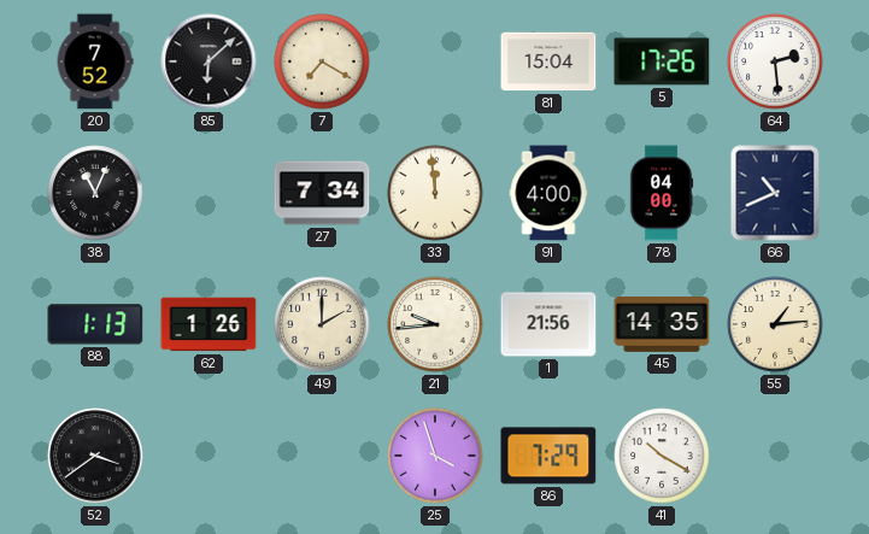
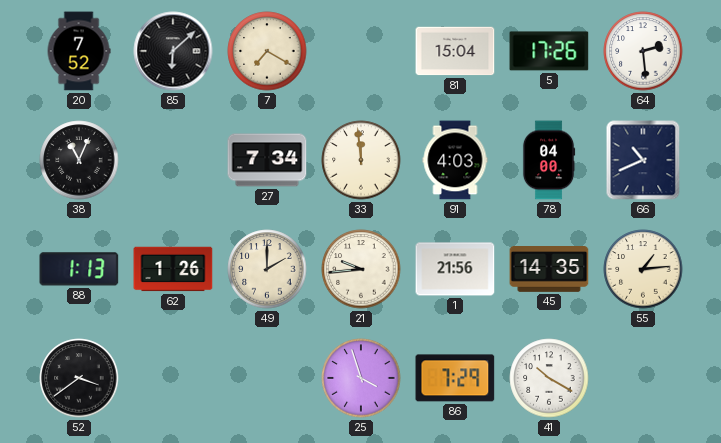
91: 4:00 -> 4:03 (455, 160)
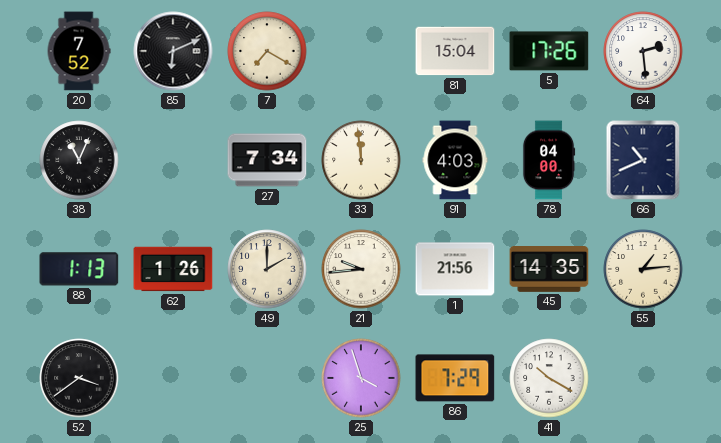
85: 6:08 -> 6:11 (173, 51)
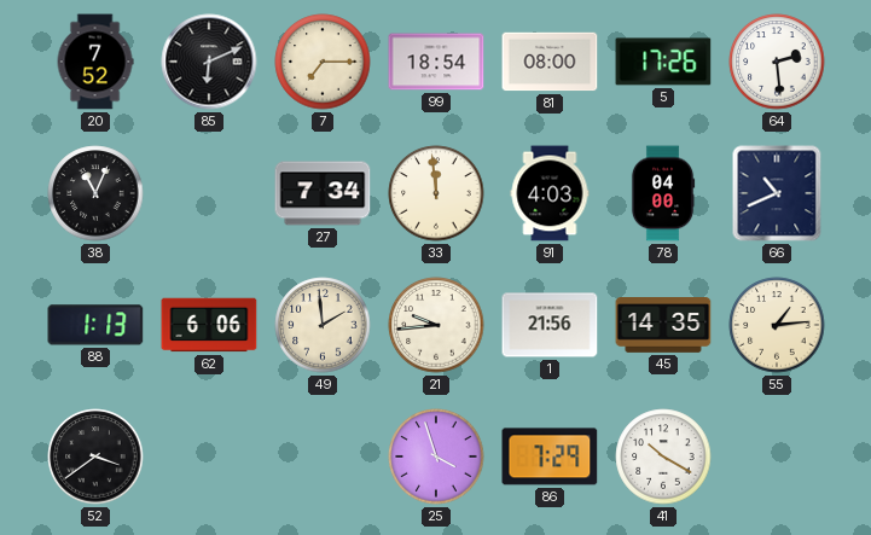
7: 7:20 -> 7:15 (323, 62)
99: none -> 18:54 (436, 62)
81: 15:04 -> 08:00 (550, 62)
62: 1:26 -> 6:06 (209, 325)
49: 2:00 -> 1:59 (323, 325)
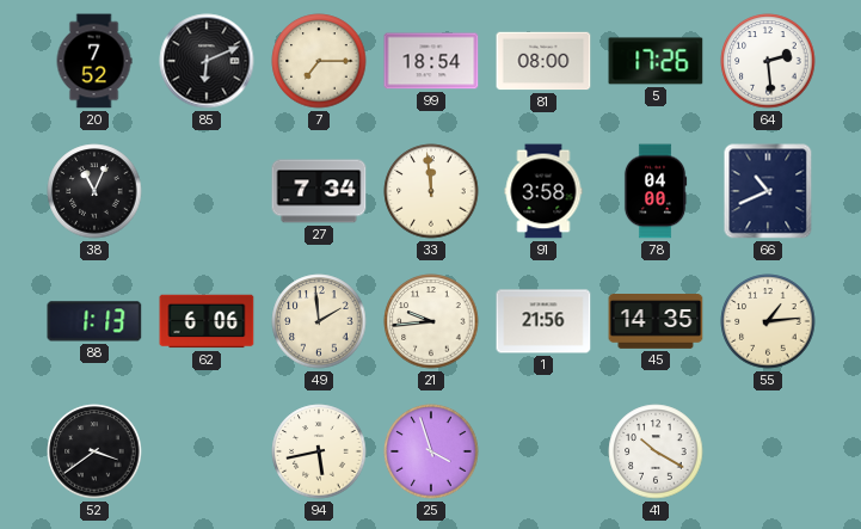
91: 4:03 -> 3:58 (543, 191)
94: none -> 5:43 (319, 451)
86: 7:29 -> none (550, 457)
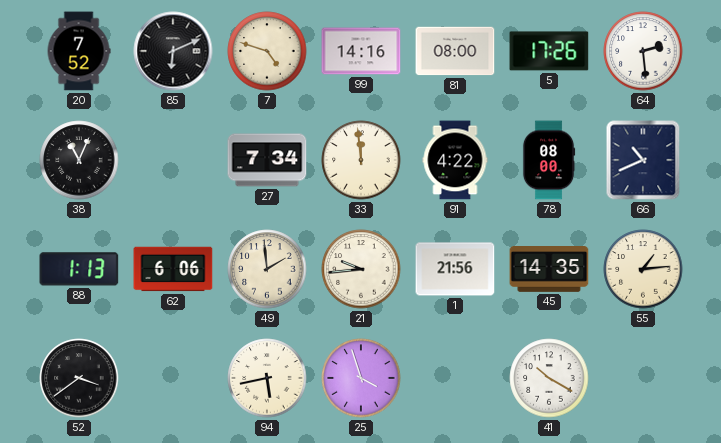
7: 7:15 -> 4:48 (267, 51)
99: 18:54 -> 14:16 (361, 51)
91: 3:58 -> 4:22 (455, 160)
78: 04:00 -> 08:00 (549, 160)
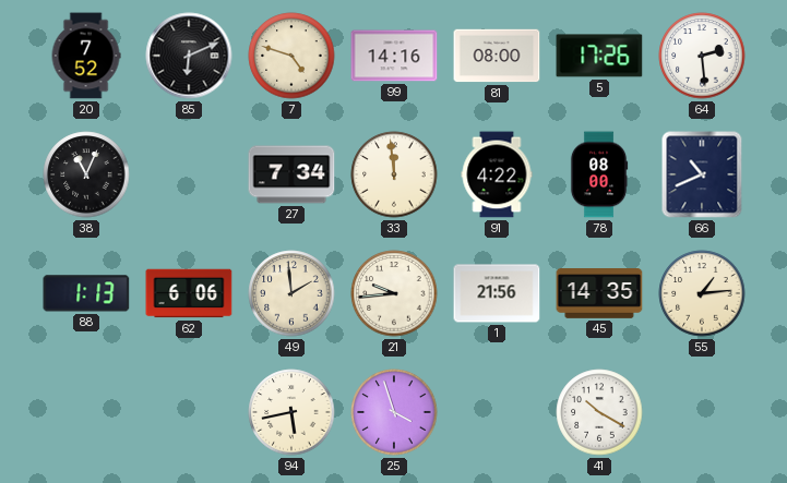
52: 3:39 -> none (79, 378)
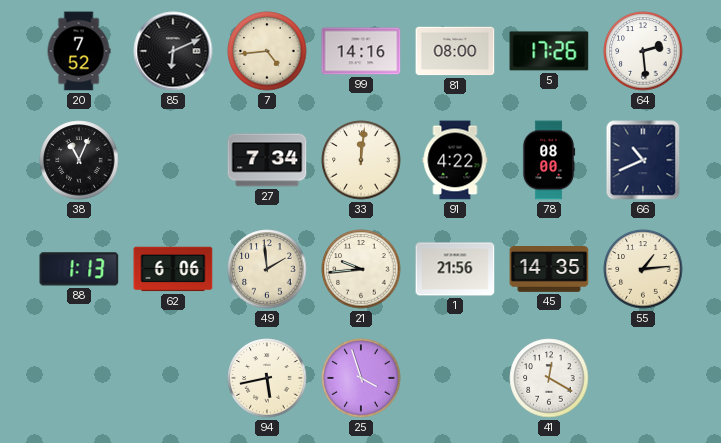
7: 4:48 -> 4:44 (267, 51)
33: 11:59 -> 12:01 (361, 160)
41: 10:20 -> 12:20 (549, 378)
